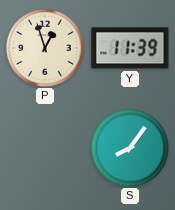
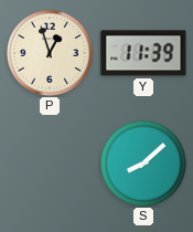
S: 8:06 -> 8:08 (143, 164)
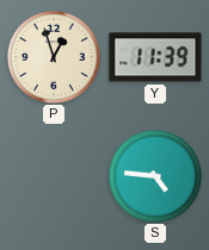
S: 8:08 -> 4:46 (155, 176)
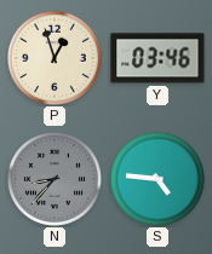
Y: 11:39 -> 03:46 (157, 58)
N: none -> 8:37 (55, 179)
